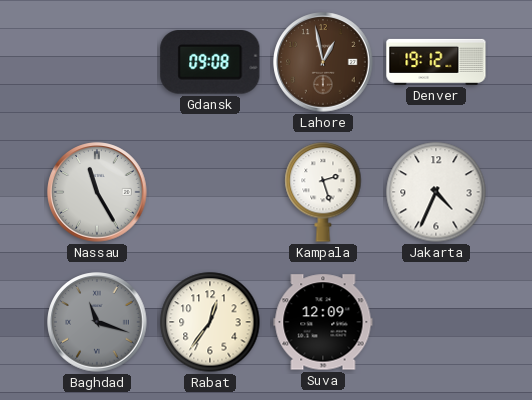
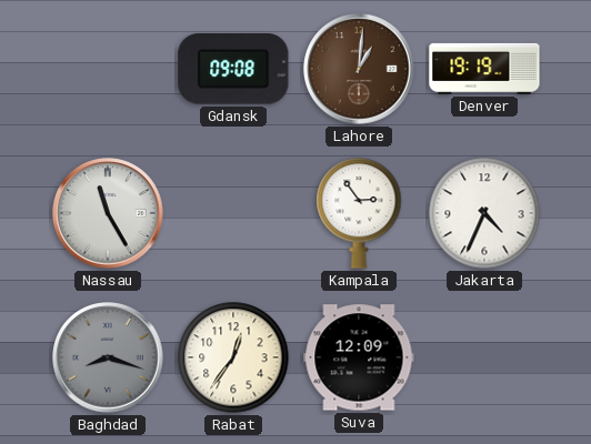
Lahore: 12:58 -> 1:01 (359, 69)
Denver: 19:12 -> 19:19 (484, 69)
Kampala: 2:27 -> 2:54 (359, 213)
Baghdad: 11:18 -> 8:18 (108, 357)
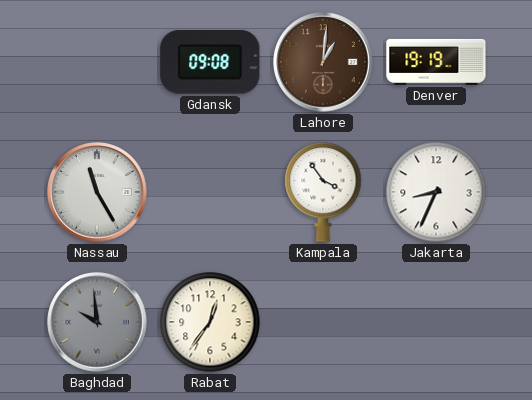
Kampala: 2:54 -> 3:54 (323, 192)
Jakarta: 4:34 -> 8:34 (436, 192)
Baghdad: 8:18 -> 9:59 (97, 322)
Suva: 12:09 -> none (359, 357)
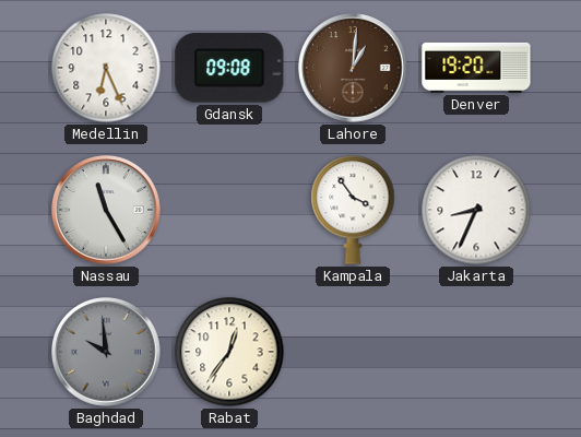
Medellin: none -> 6:26 (106, 68)
Denver: 19:19 -> 19:20 (476, 68)
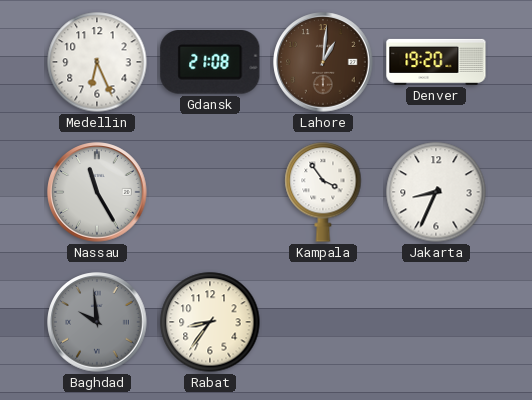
Gdansk: 09:08 -> 21:08 (210, 63)
Rabat: 12:36 -> 8:36 (210, 322)
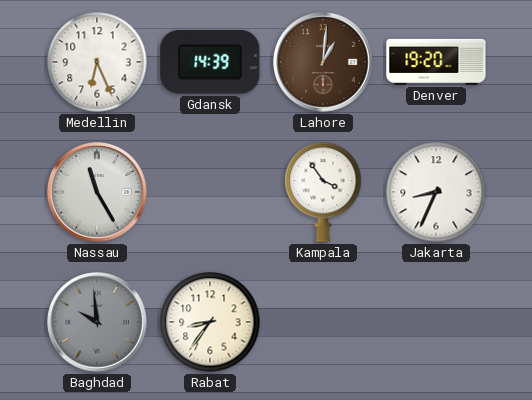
Gdansk: 21:08 -> 14:39 (210, 63)
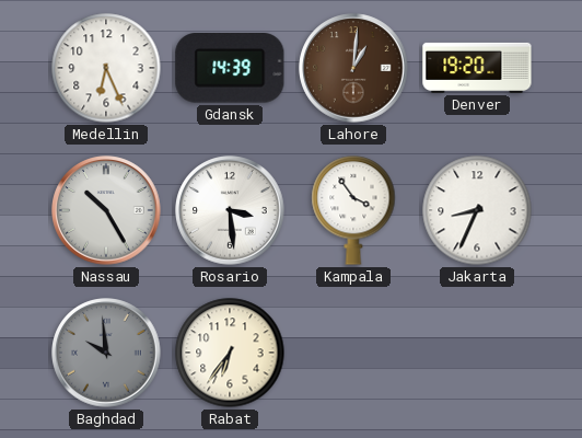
Nassau: 11:25 -> 10:25 (106, 210)
Rosario: none -> 3:29 (230, 210)
Rabat: 8:36 -> 6:36 (230, 353)
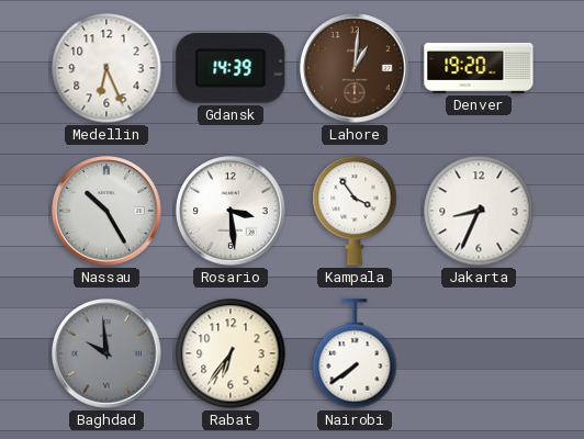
Nairobi: none -> 7:39 (355, 353)
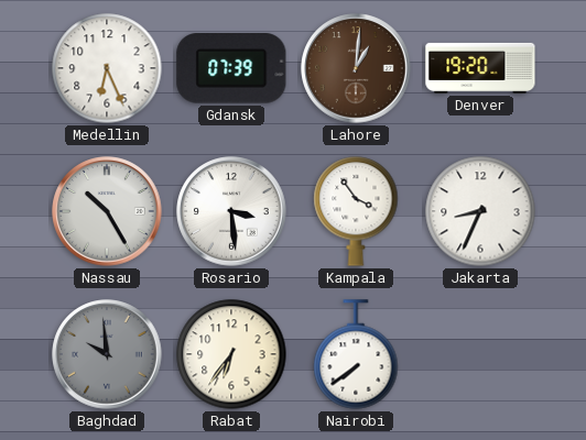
Gdansk: 14:39 -> 07:39 (231, 69)
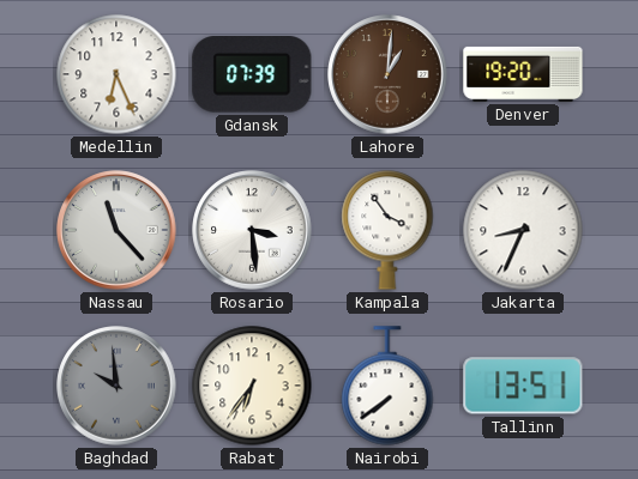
Nassau: 10:25 -> 11:23 (116, 230)
Tallinn: none -> 13:51 (523, 386)
